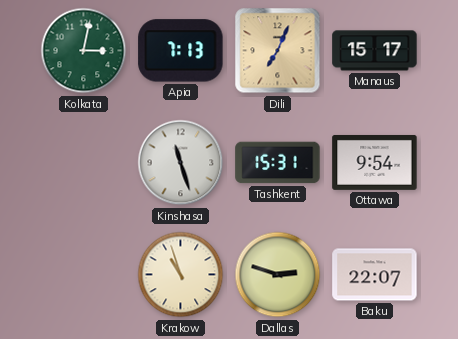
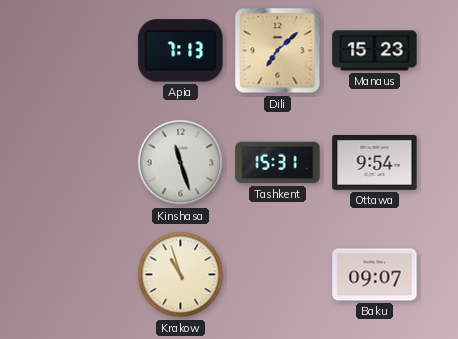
Kolkata: 3:02 -> none (84, 51)
Dili: 7:04 -> 7:08 (278, 51)
Manaus: 15:17 -> 15:23 (375, 51)
Dallas: 2:48 -> none (278, 275)
Baku: 22:07 -> 09:07 (375, 275)
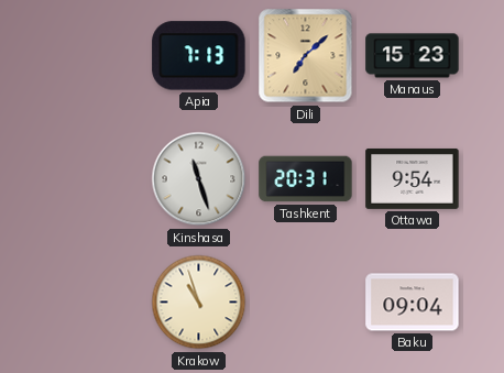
Tashkent: 15:31 -> 20:31 (306, 179)
Baku: 09:07 -> 09:04 (413, 303)
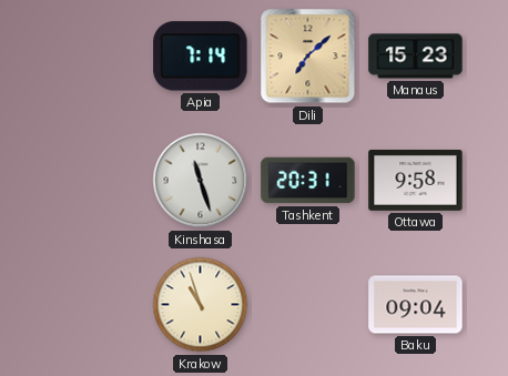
Apia: 7:13 -> 7:14 (201, 57)
Ottawa: 9:54 -> 9:58 (416, 180)
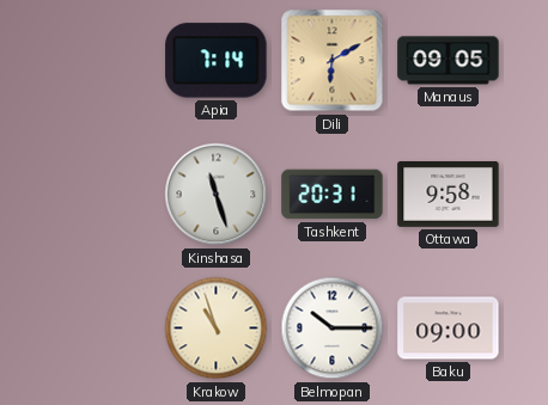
Dili: 7:08 -> 6:10 (333, 61)
Manaus: 15:23 -> 09:05 (449, 61)
Belmopan: none -> 10:15 (333, 329)
Baku: 09:04 -> 09:00 (449, 329)
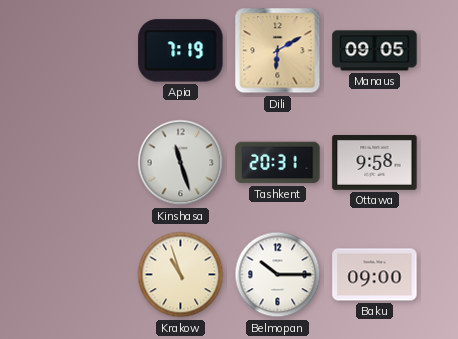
Apia: 7:14 -> 7:19 (181, 51)
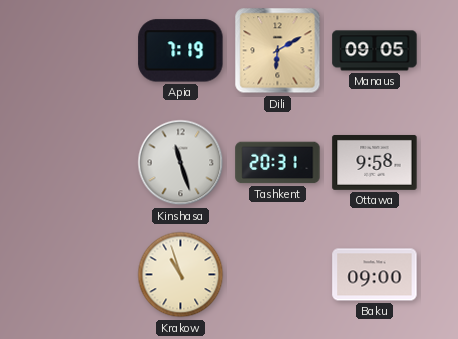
Belmopan: 10:15 -> none (278, 275)
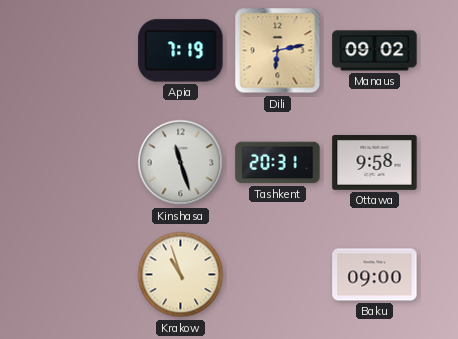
Dili: 6:10 -> 6:13 (278, 51)
Manaus: 09:05 -> 09:02 (375, 51)
